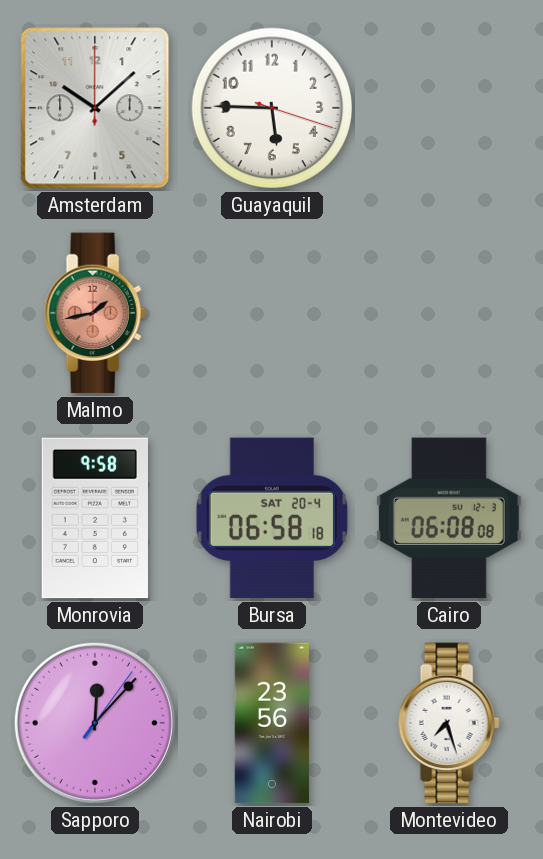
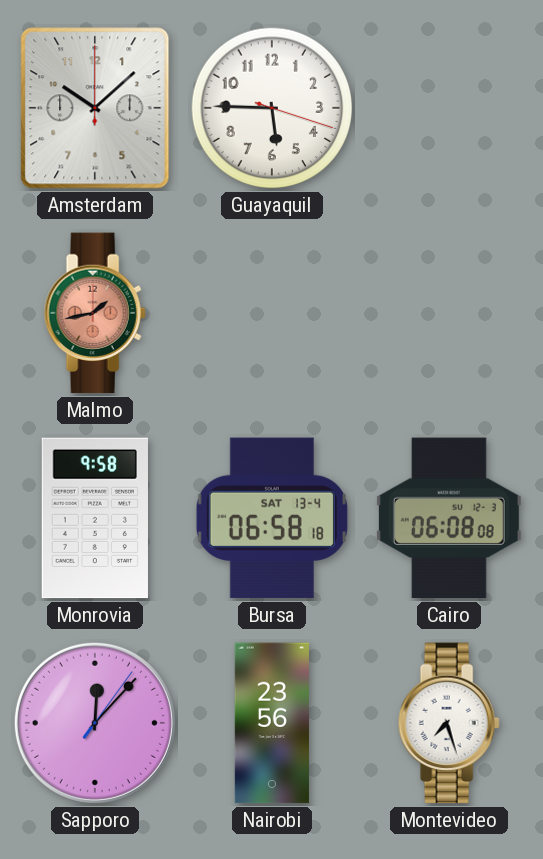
Bursa date: SAT 20-4 -> SAT 13-4 (272, 518)
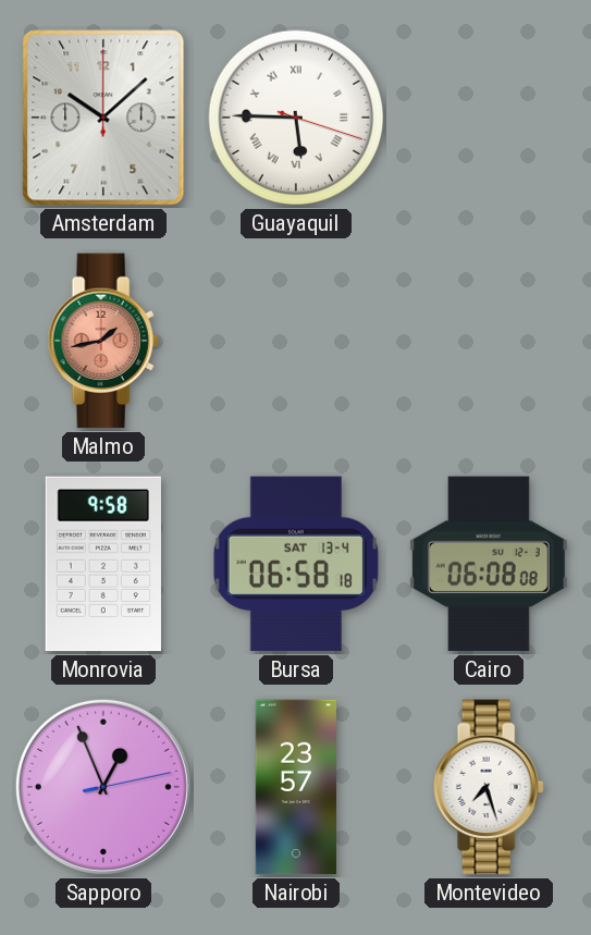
Guayaquil numerals: Arabic -> Roman (296, 118)
Sapporo: 12:07 -> 12:56 (103, 787)
Nairobi: 23:56 -> 23:57 (296, 787)
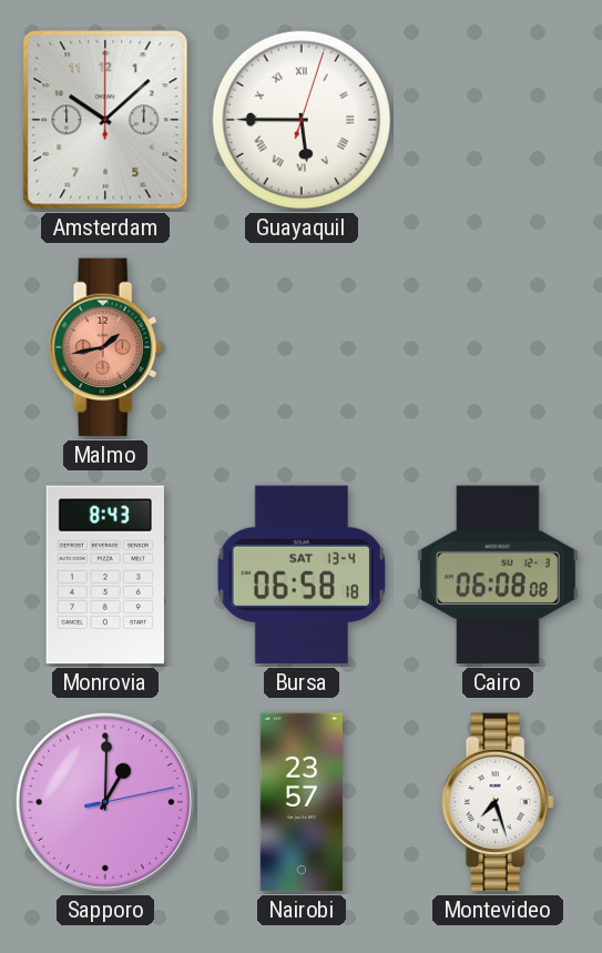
Guayaquil: 5:45:18 -> 5:45:03 (302, 120)
Monrovia: 9:58 -> 8:43 (105, 575)
Sapporo: 12:56 -> 1:00 (105, 802)
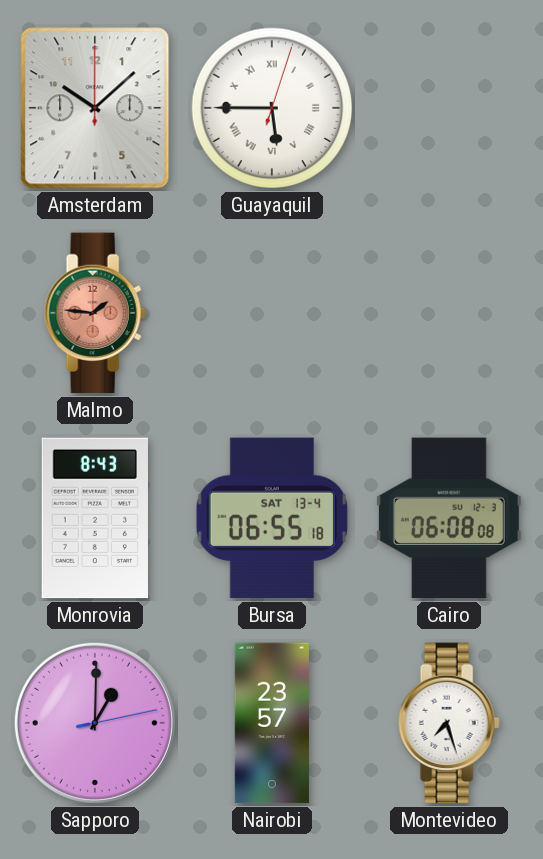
Malmo: 1:43 -> 1:46 (95, 313)
Bursa: 06:58 -> 06:55 (272, 518)
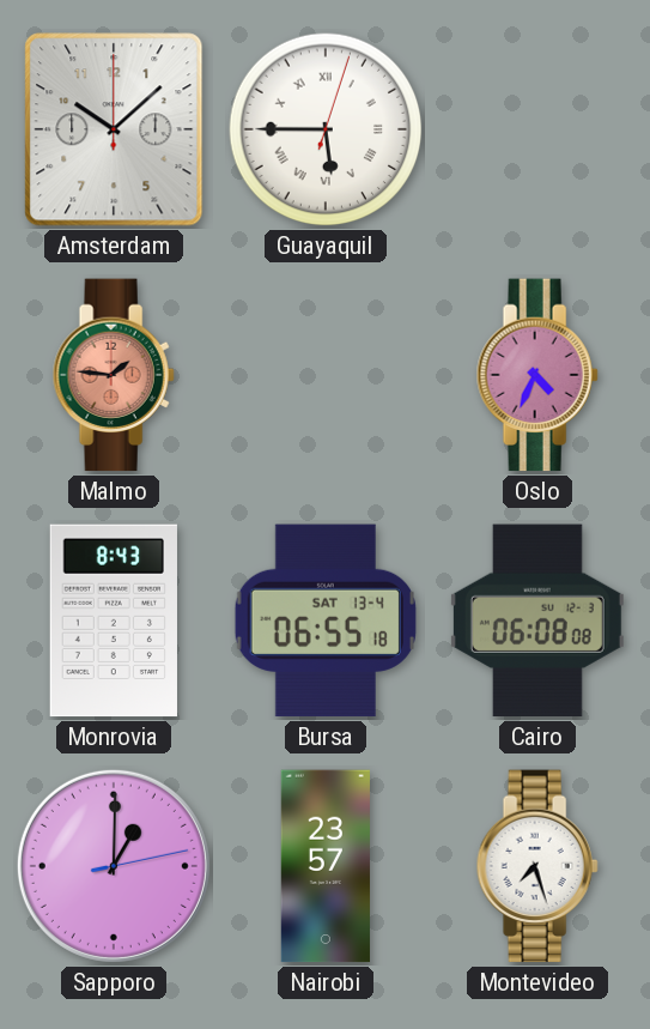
Oslo: none -> 4:34 (537, 375)
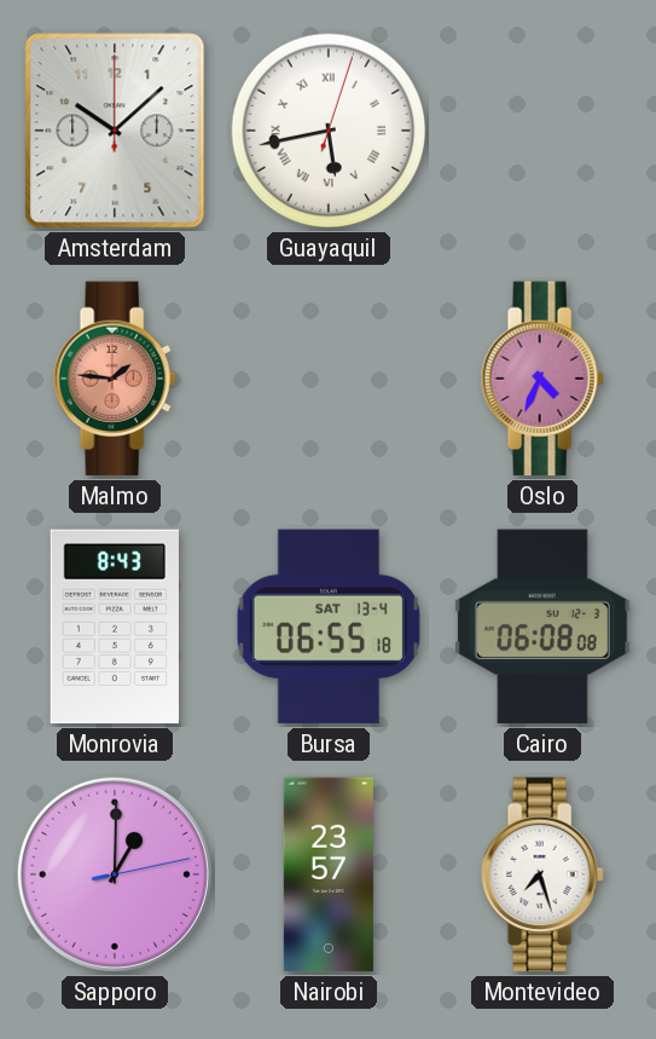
Guayaquil: 5:45 -> 5:43 (329, 131)
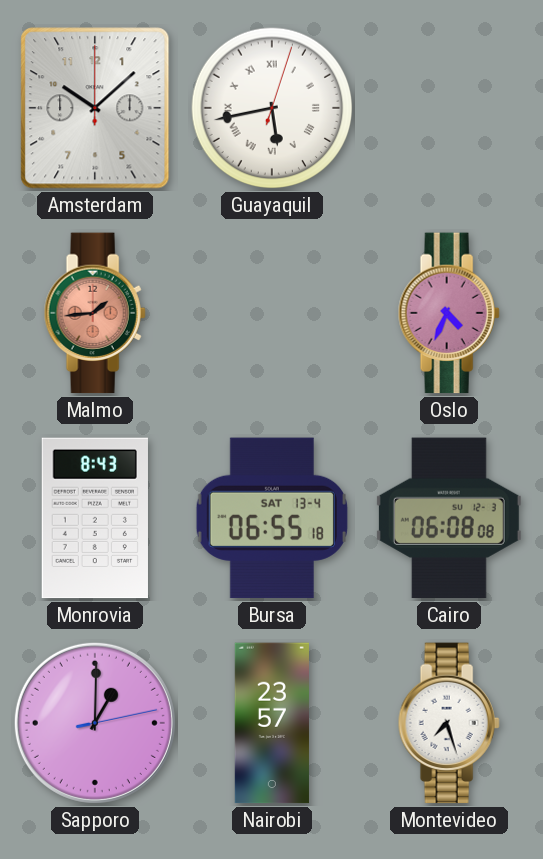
Malmo: 1:46 -> 1:44 (95, 313)
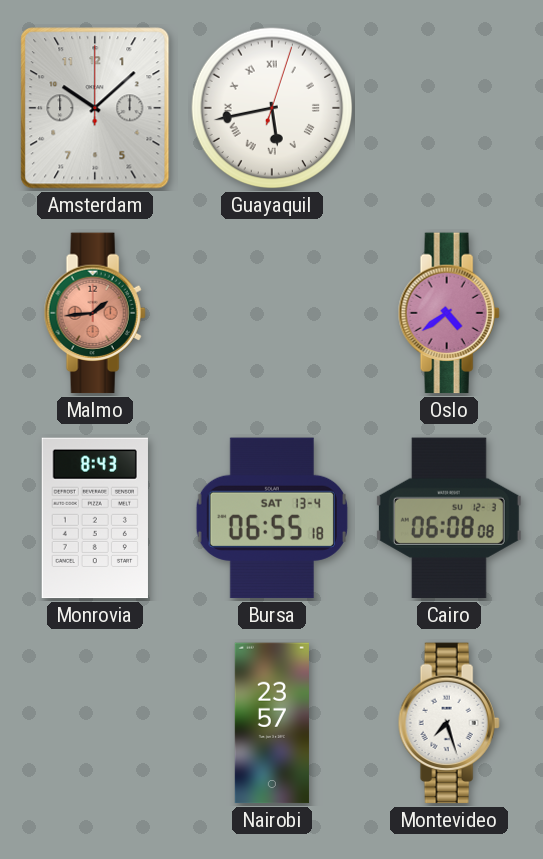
Oslo: 4:34 -> 4:39 (449, 313)
Sapporo: 1:00 -> none (95, 723)
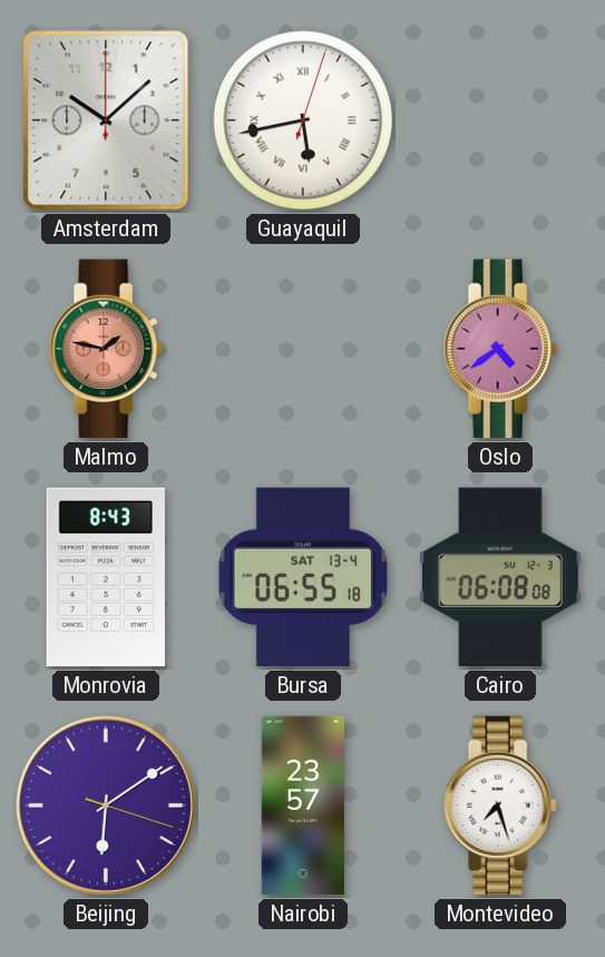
Malmo: 1:44 -> 1:47 (106, 349)
Beijing: none -> 6:09 (106, 805)
